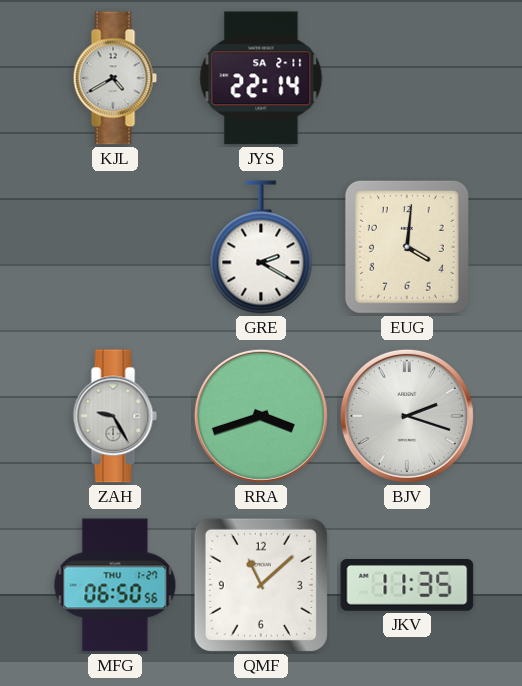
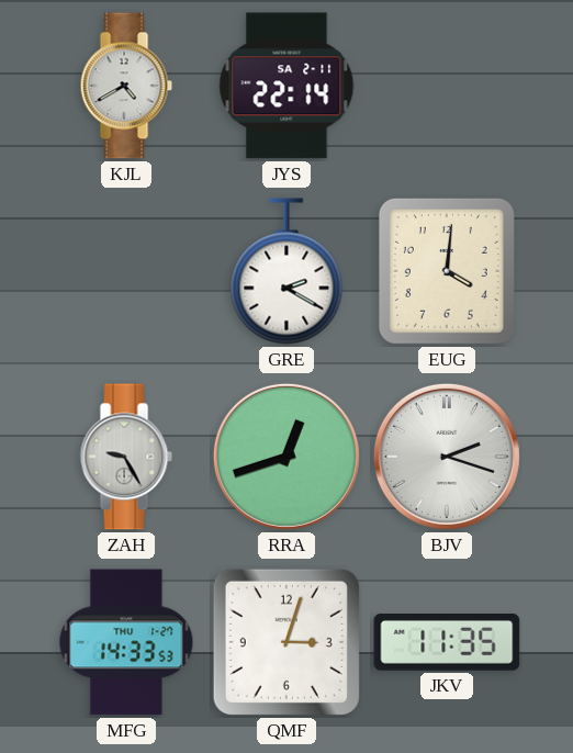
RRA: 3:42 -> 12:42 (286, 457)
MFG: 06:50 -> 14:33 (126, 642)
QMF: 11:08 -> 3:03 (286, 642)
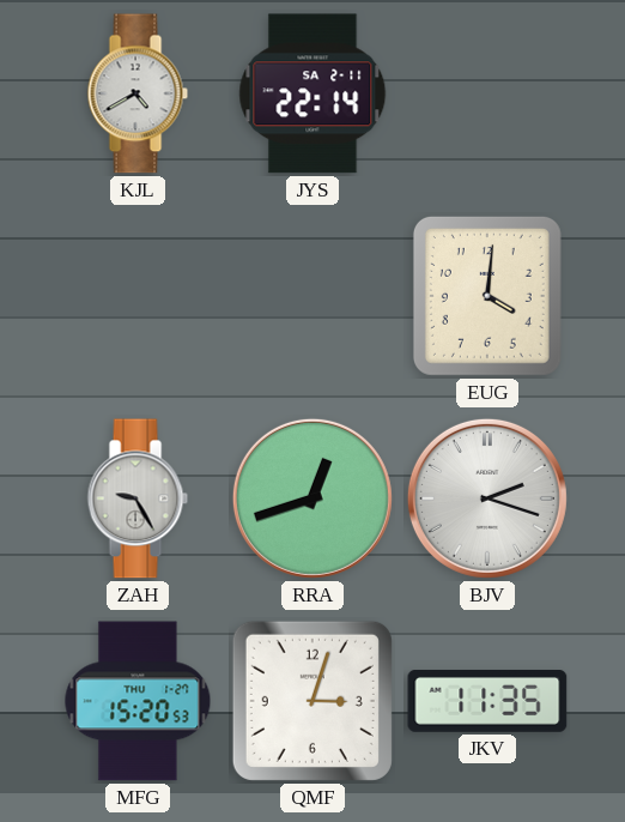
GRE: 2:20 -> none (286, 271)
MFG: 14:33 -> 15:20 (138, 701)
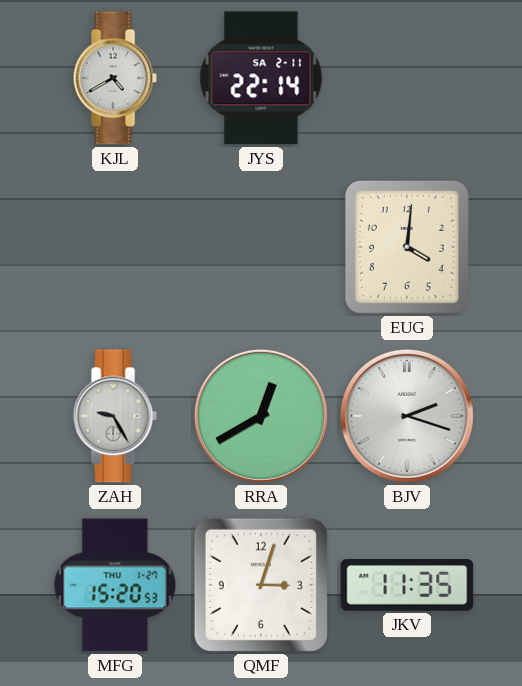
RRA: 12:42 -> 12:40 (261, 416)
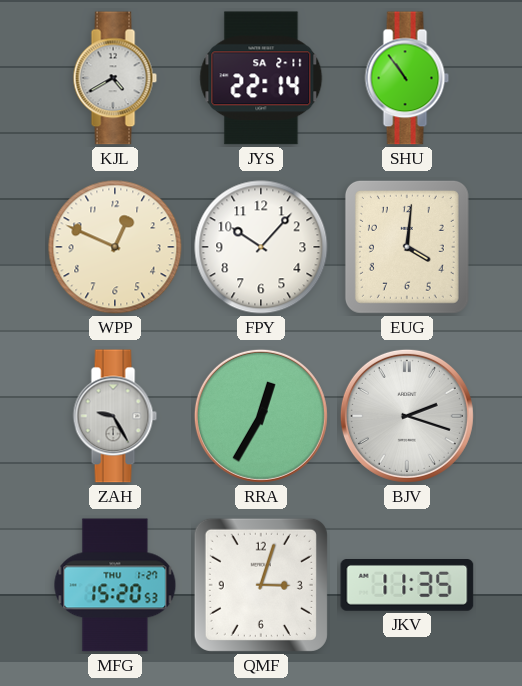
SHU: none -> 10:54 (407, 78)
WPP: none -> 12:49 (115, 247)
FPY: none -> 10:07 (261, 247)
RRA: 12:40 -> 12:35 (261, 416)
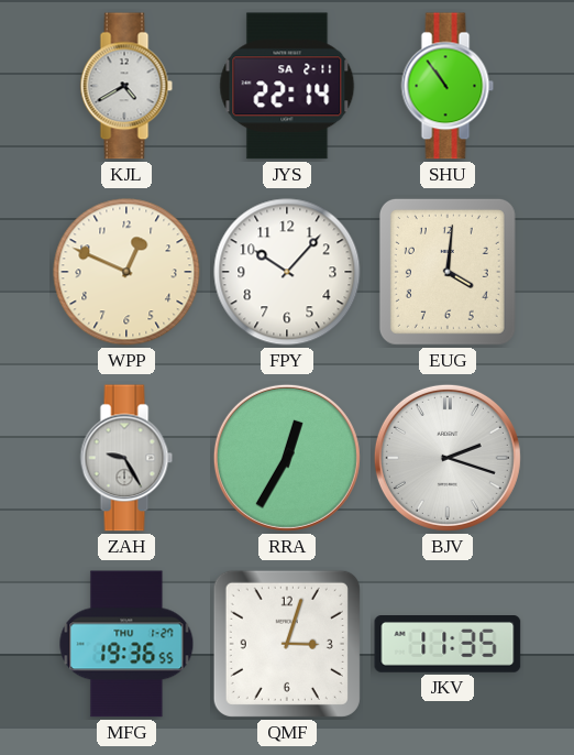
MFG: 15:20 -> 19:36 (126, 644)
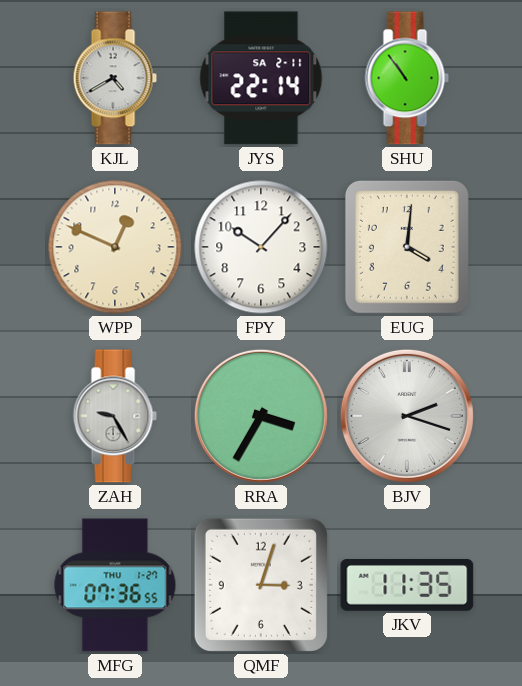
RRA: 12:35 -> 3:35 (261, 416)
MFG: 19:36 -> 07:36 (115, 585)
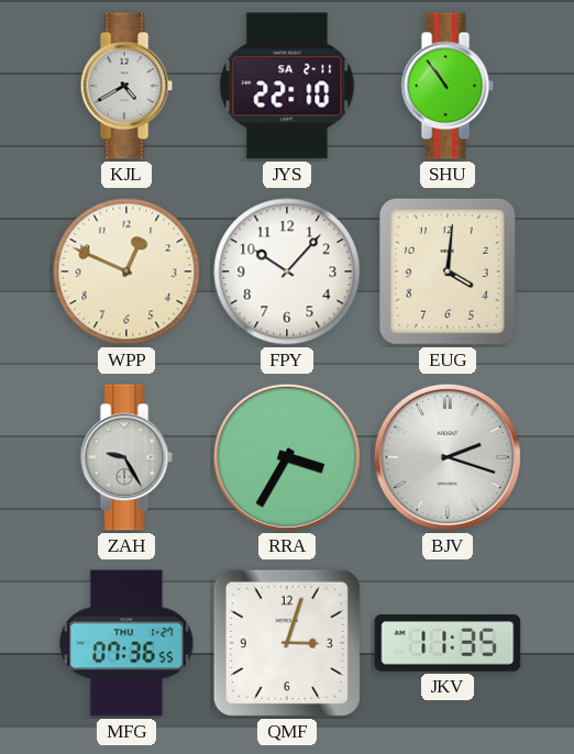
JYS: 22:14 -> 22:10 (287, 86)
